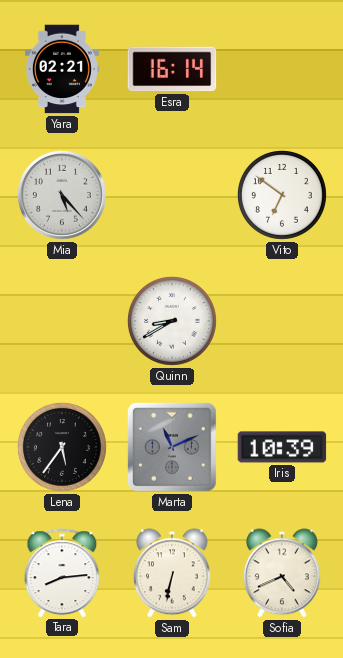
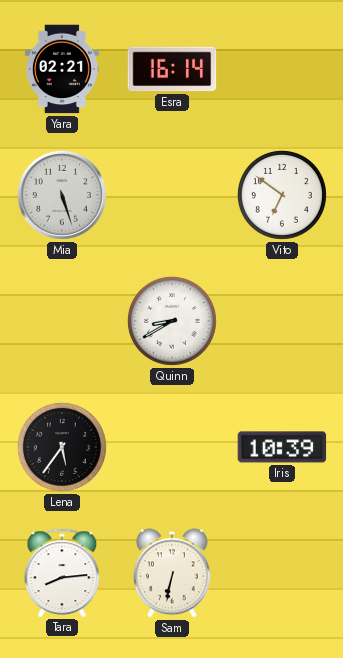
Mia: 5:23 -> 5:27 (62, 195)
Marta: 11:11 -> none (172, 447)
Sofia: 4:41 -> none (282, 573)
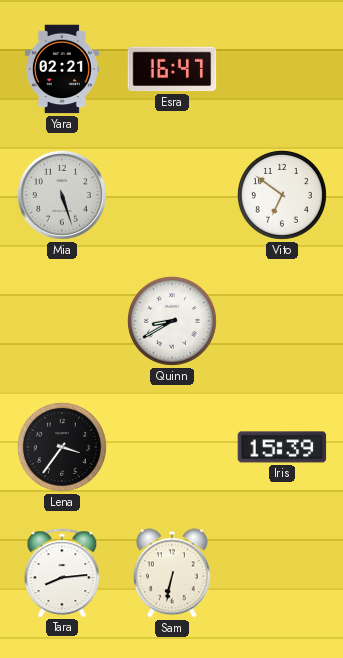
Esra: 16:14 -> 16:47 (172, 69)
Lena: 5:36 -> 3:36 (62, 447)
Iris: 10:39 -> 15:39 (282, 447)
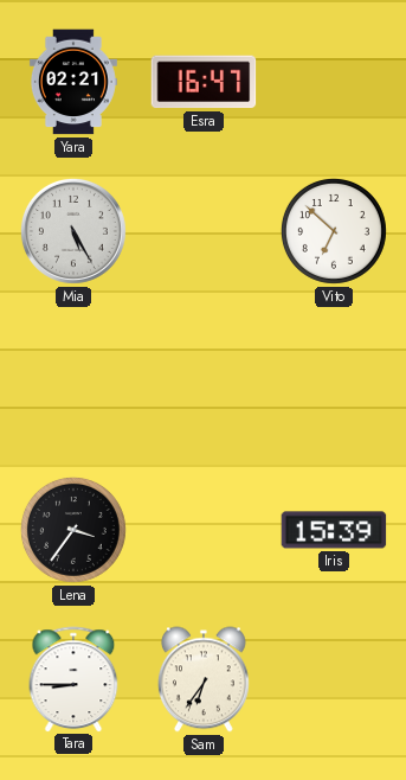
Mia: 5:27 -> 5:25 (73, 231)
Vito: 6:51 -> 6:52 (334, 231)
Quinn: 8:40 -> none (172, 321)
Tara: 8:14 -> 8:45 (73, 679)
Sam: 6:32 -> 6:36 (204, 679)
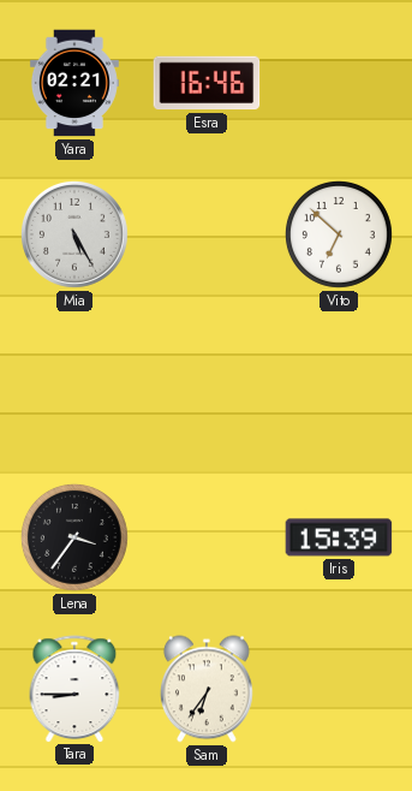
Esra: 16:47 -> 16:46 (207, 83)
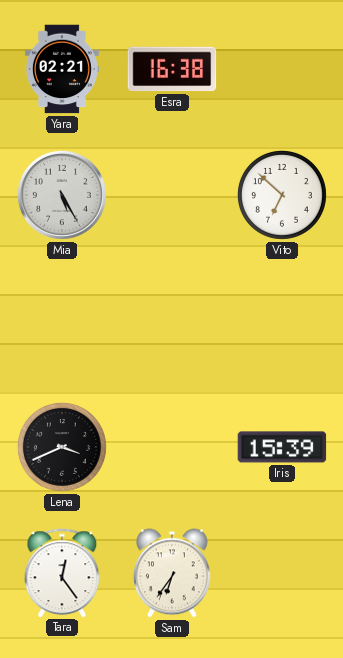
Esra: 16:46 -> 16:38 (172, 69)
Lena: 3:36 -> 3:41 (62, 447)
Tara: 8:45 -> 12:24 (62, 573)
